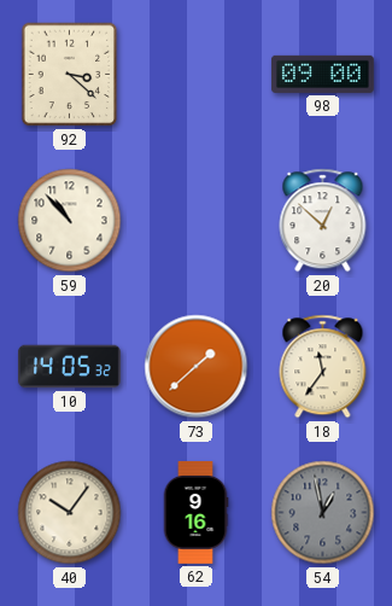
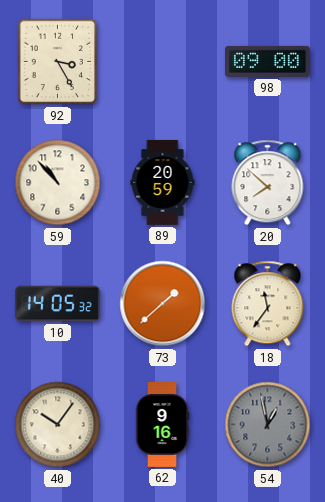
92: 3:22 -> 3:25 (58, 62)
89: none -> 20:59 (163, 182)
20: 12:52 -> 7:52 (268, 183)
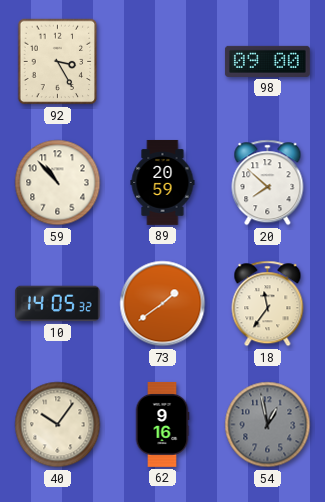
73: 1:38 -> 1:39 (163, 304)
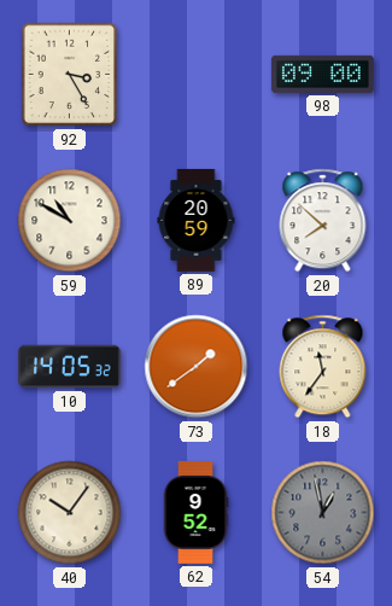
59: 10:53 -> 10:50 (70, 221)
62: 9:16 -> 9:52 (195, 512)
